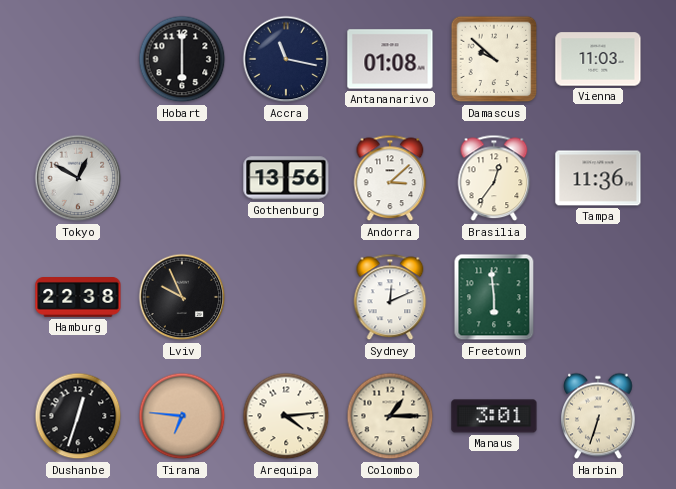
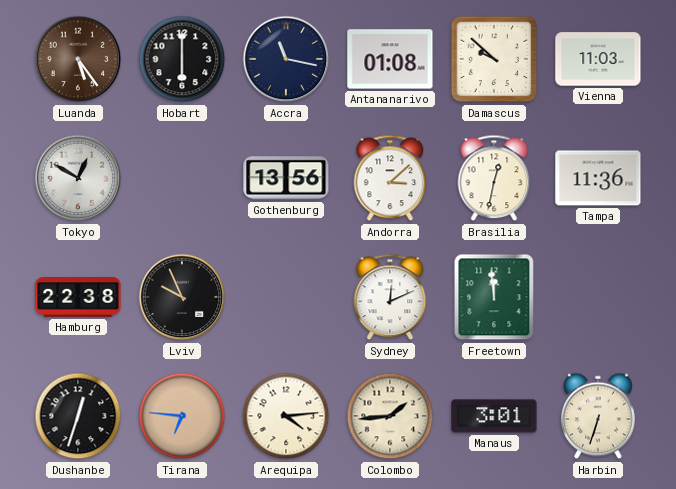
Luanda: none -> 5:24 (78, 59)
Brasilia: 12:36 -> 12:32 (494, 178)
Freetown: 5:59 -> 11:59 (494, 297)
Colombo: 1:15 -> 1:44 (390, 416)
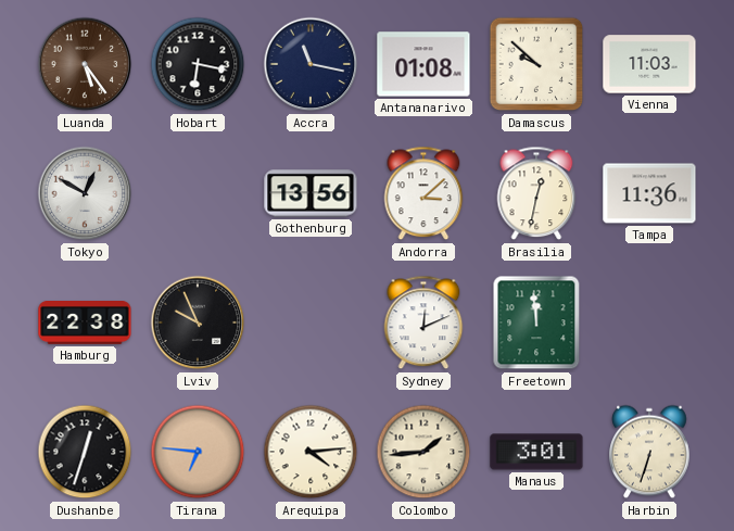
Hobart: 6:00 -> 6:17 (198, 64)
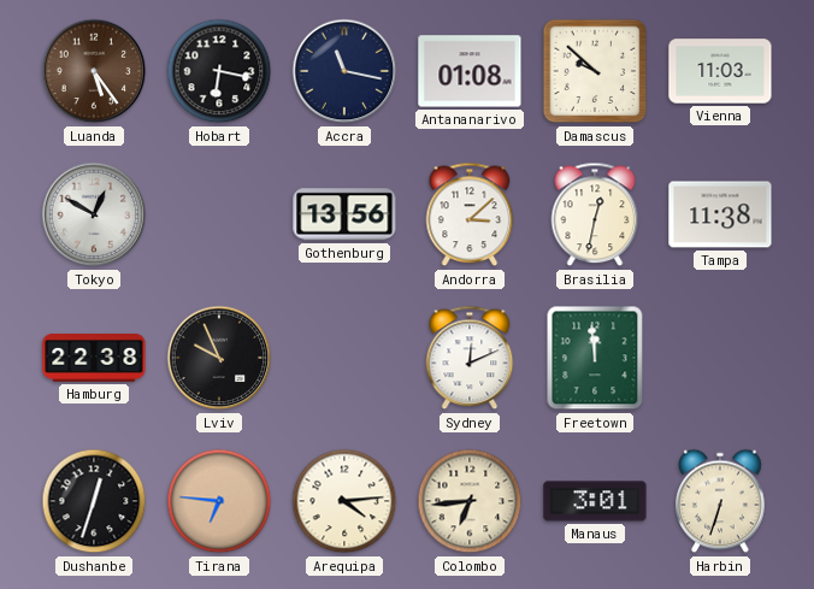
Tampa: 11:36 -> 11:38 (720, 214)
Colombo: 1:44 -> 6:44 (470, 501)
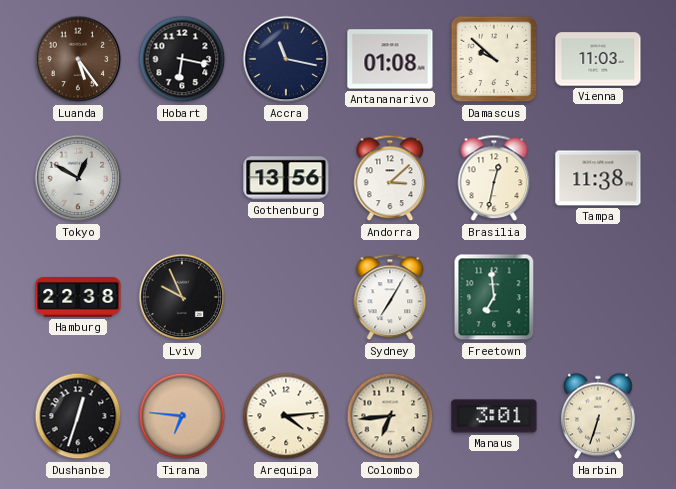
Sydney: 12:11 -> 7:05 (390, 297)
Freetown: 11:59 -> 6:59 (494, 297)
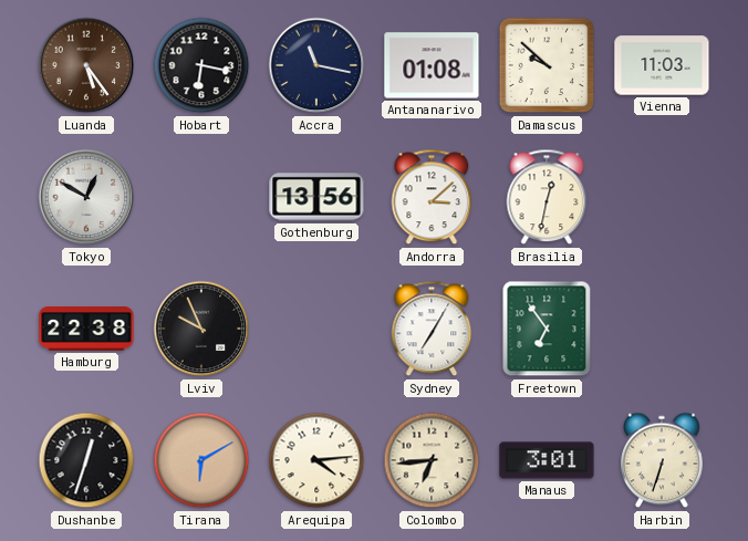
Tampa: 11:38 -> none (598, 178)
Freetown: 6:59 -> 6:54 (547, 329)
Tirana: 6:46 -> 6:10 (201, 460)
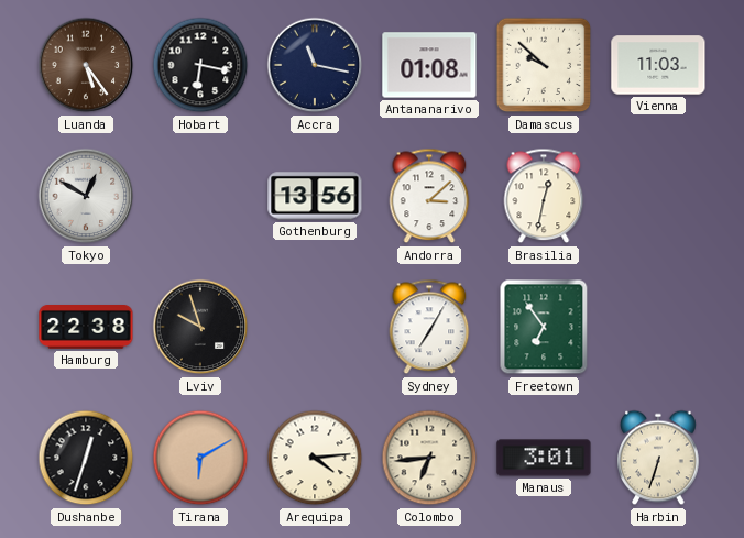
Lviv: 9:56 -> 9:57 (200, 327)
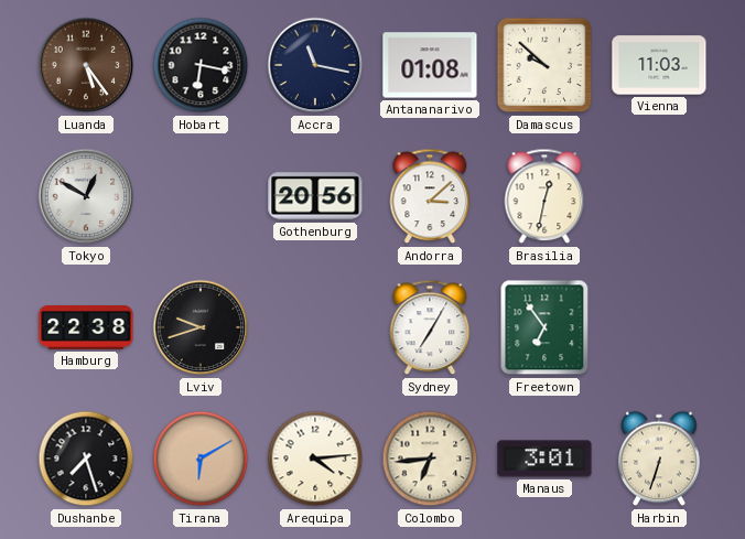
Gothenburg: 13:56 -> 20:56 (315, 196)
Lviv: 9:57 -> 9:42 (201, 327)
Dushanbe: 12:33 -> 7:27 (86, 459)
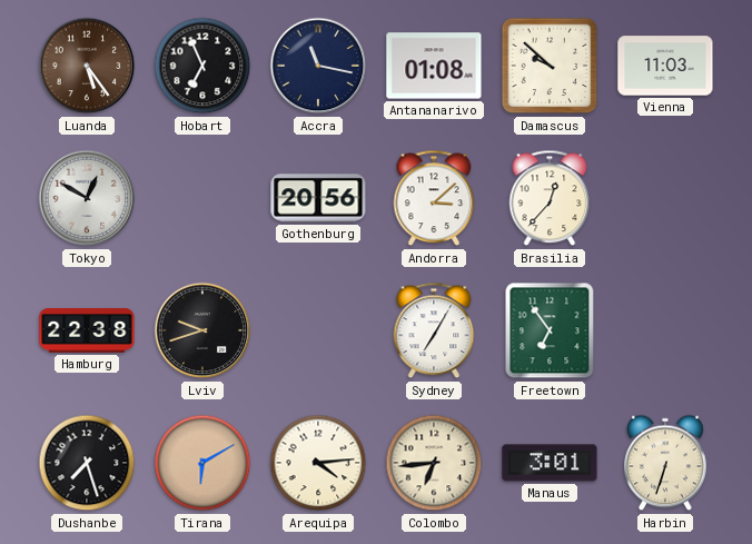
Hobart: 6:17 -> 6:56 (202, 66)
Brasilia: 12:32 -> 12:37 (550, 198)
